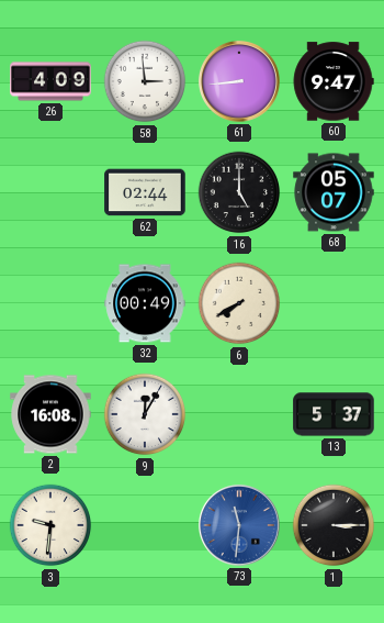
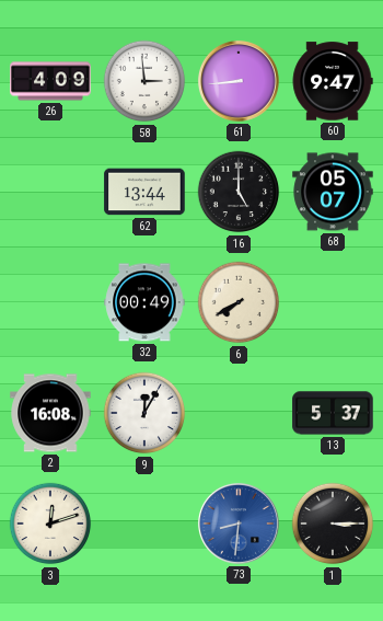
62: 02:44 -> 13:44 (144, 192)
3: 9:31 -> 12:12 (50, 524)
73: 11:31 -> 8:31 (239, 524)
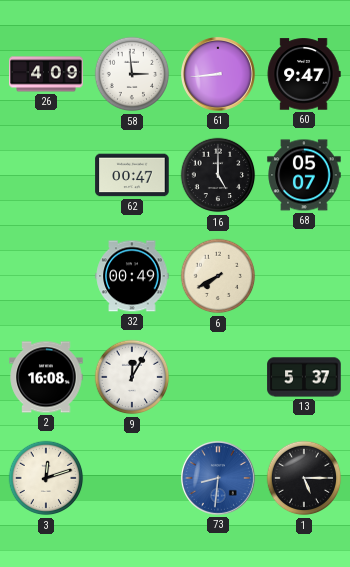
62: 13:44 -> 00:47 (132, 175)
1: 3:15 -> 5:15 (304, 478)
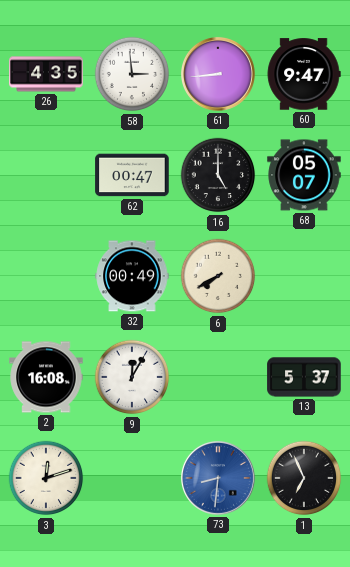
26: 4:09 -> 4:35 (46, 74)
1: 5:15 -> 6:56 (304, 478)
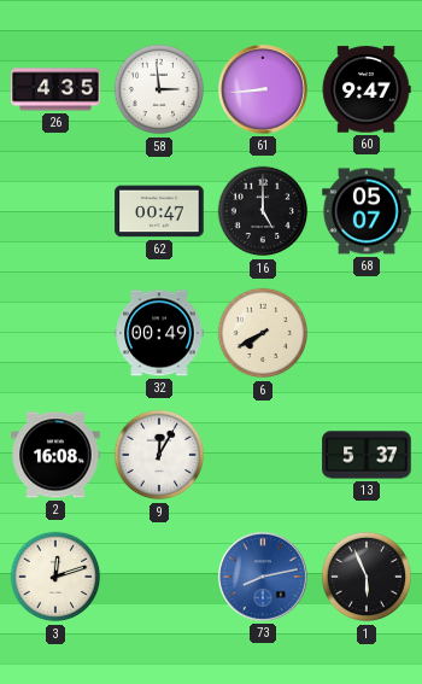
73: 8:31 -> 8:13 (263, 577)
1: 6:56 -> 5:56 (367, 577)
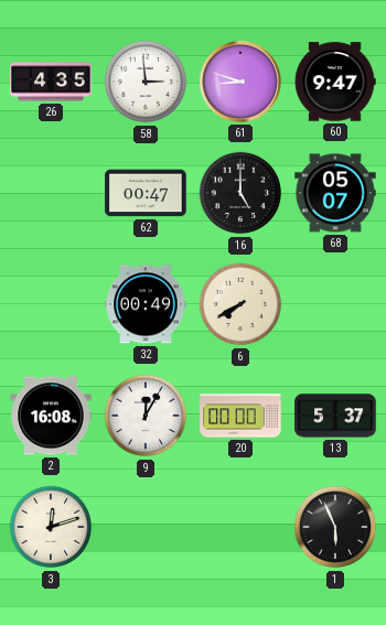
61: 8:44 -> 8:48 (240, 82)
20: none -> 00:00 (240, 416)
73: 8:13 -> none (263, 577)
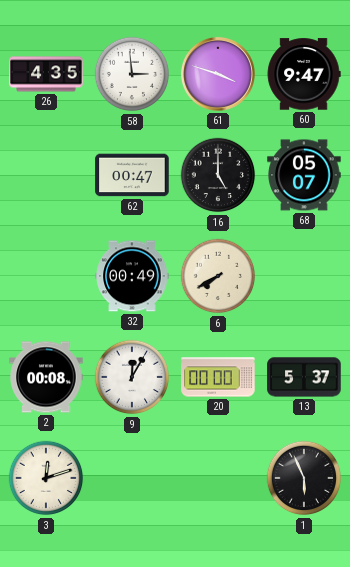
61: 8:48 -> 3:48 (218, 74)
2: 16:08 -> 00:08 (46, 377)
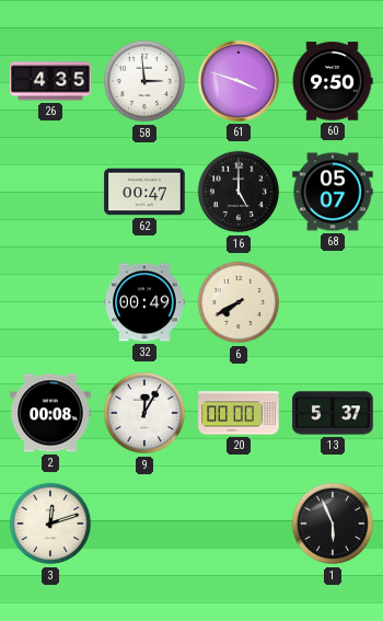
60: 9:47 -> 9:50 (333, 81)
